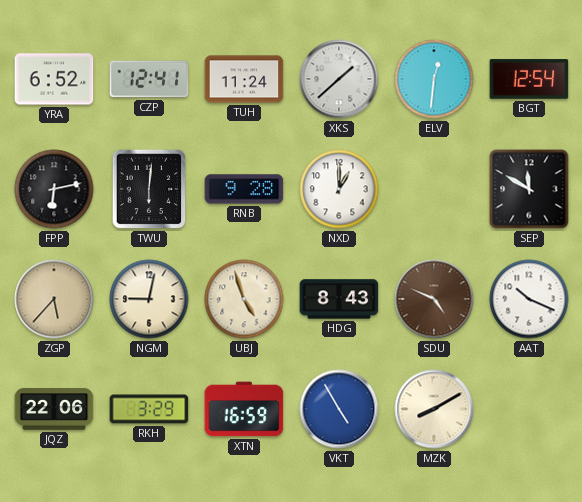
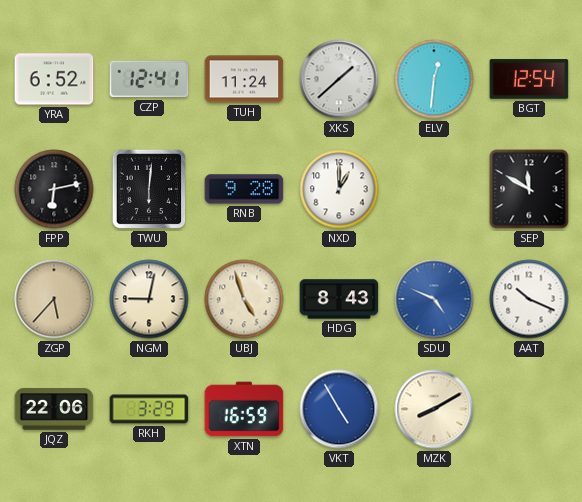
SDU dial: brown -> blue (434, 299)
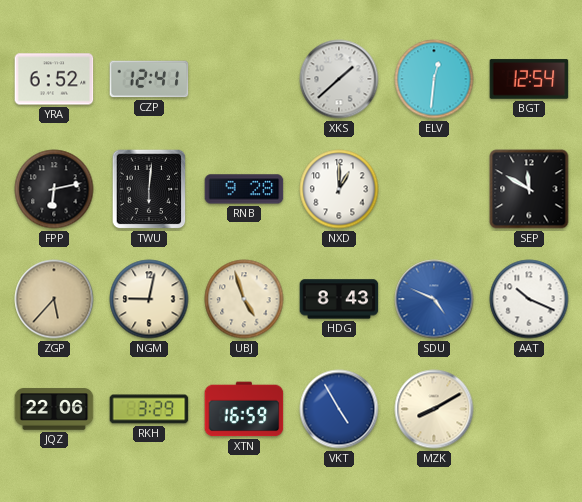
TUH: 11:24 -> none (244, 79)
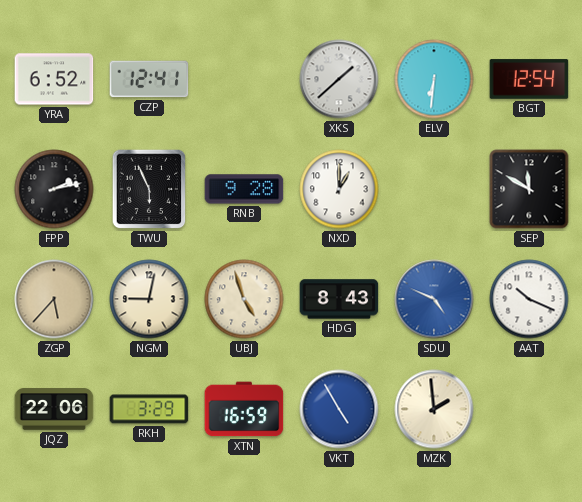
ELV: 12:31 -> 6:31 (434, 79)
FPP: 6:13 -> 2:13 (54, 189)
TWU: 6:01 -> 5:56 (149, 189)
MZK: 8:10 -> 1:59 (434, 409)
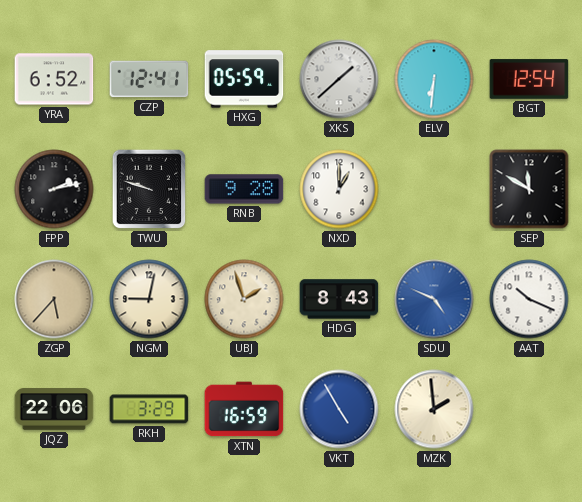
HXG: none -> 05:59 (244, 79)
TWU: 5:56 -> 9:48 (149, 189)
UBJ: 4:57 -> 1:57 (244, 299)
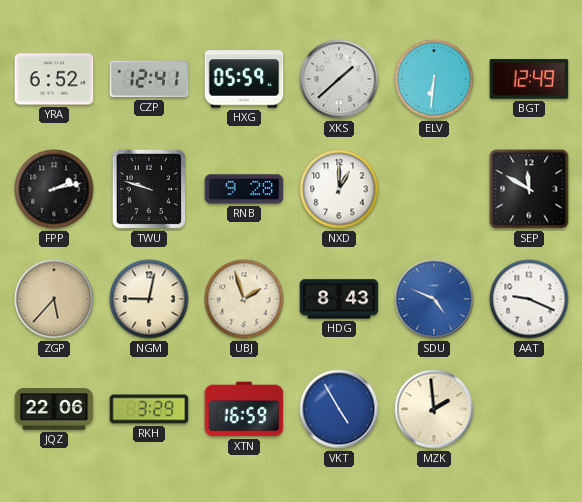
BGT: 12:54 -> 12:49 (529, 79)
AAT: 10:19 -> 9:19 (529, 299)
